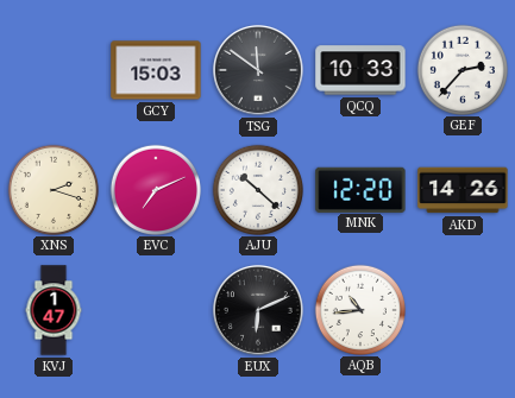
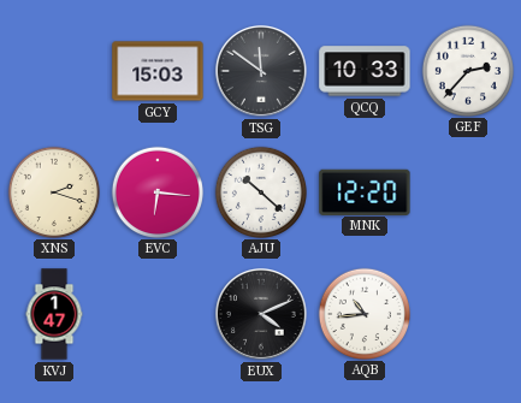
EVC: 7:11 -> 6:16 (156, 191)
AKD: 14:26 -> none (463, 190)
EUX: 6:11 -> 4:11 (261, 314)
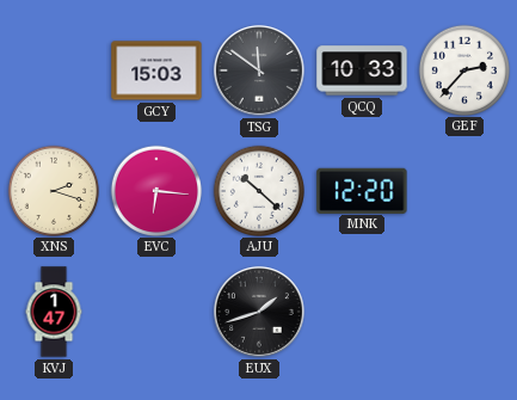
EUX: 4:11 -> 1:42 (259, 312)
AQB: 10:44 -> none (363, 313)
